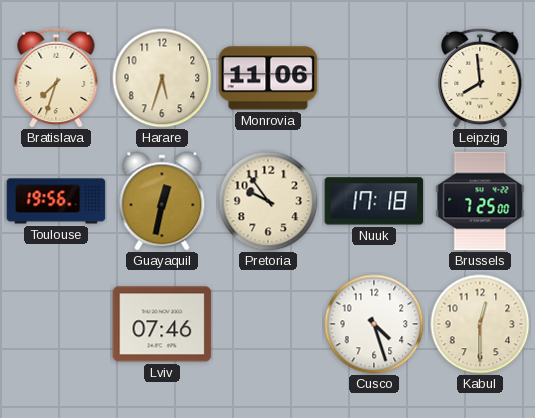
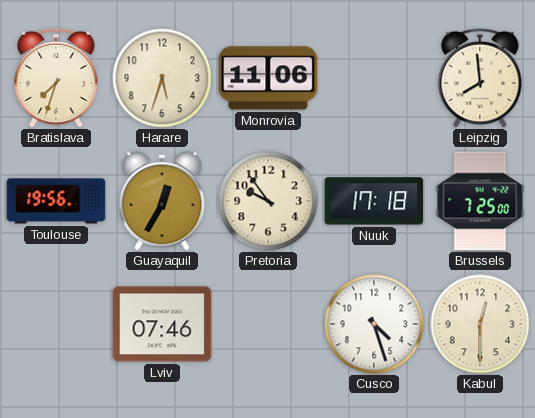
Guayaquil: 12:32 -> 12:35 (162, 201)
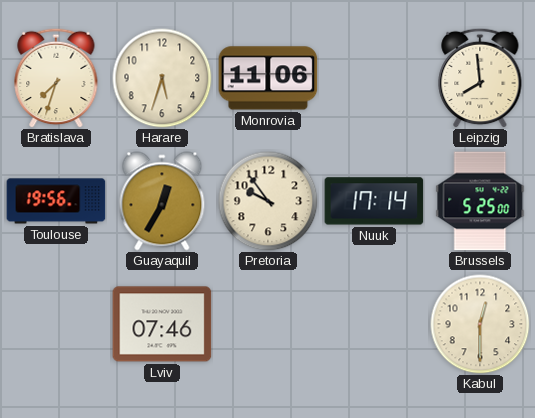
Nuuk: 17:18 -> 17:14 (374, 201)
Brussels: 7:25 -> 5:25 (480, 201)
Cusco: 4:27 -> none (374, 324)
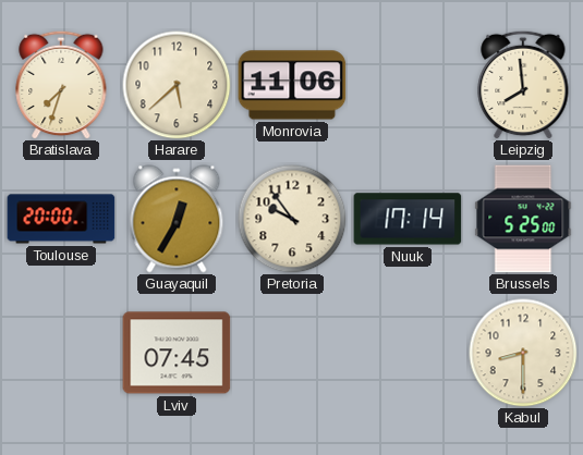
Harare: 5:33 -> 5:38 (177, 85)
Toulouse: 19:56 -> 20:00 (61, 219)
Lviv: 07:46 -> 07:45 (177, 353)
Kabul: 12:30 -> 8:30 (523, 353)
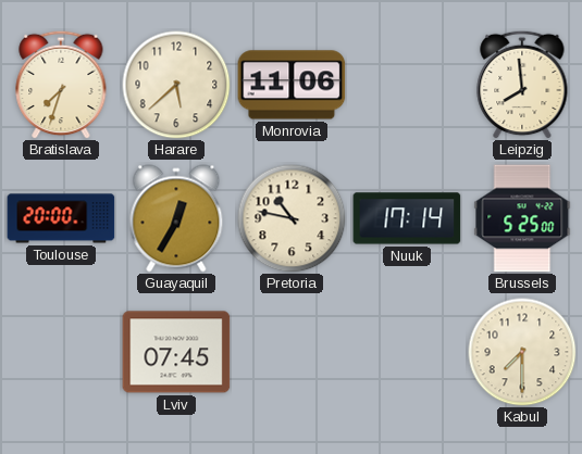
Pretoria: 9:54 -> 10:47 (292, 218)
Kabul: 8:30 -> 7:30 (522, 352)
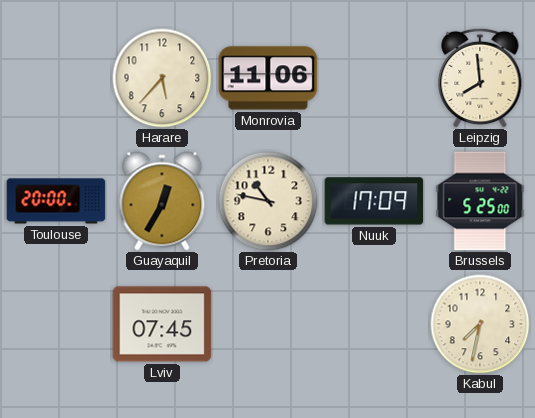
Bratislava: 7:33 -> none (61, 85)
Harare: 5:38 -> 5:37 (162, 78)
Nuuk: 17:14 -> 17:09 (374, 201)
Kabul: 7:30 -> 7:32 (480, 324)
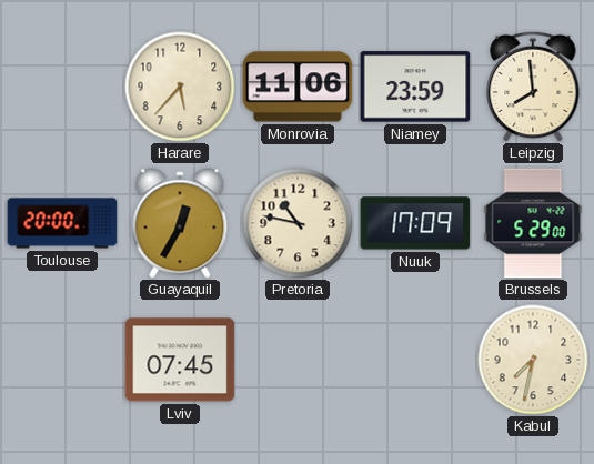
Niamey: none -> 23:59 (415, 87)
Brussels: 5:25 -> 5:29 (533, 223)
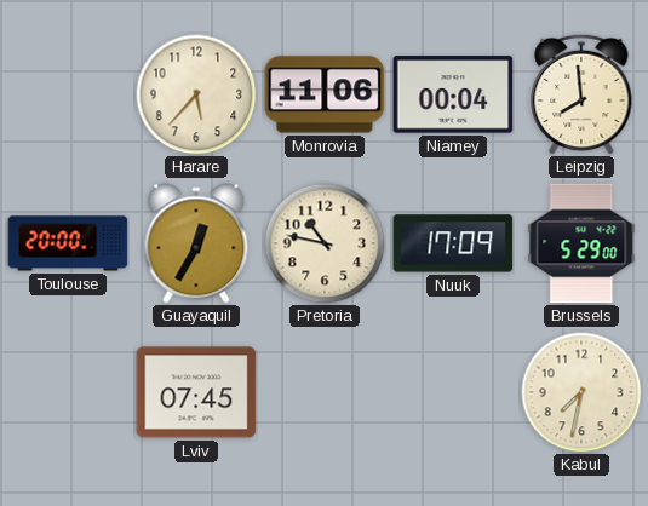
Niamey: 23:59 -> 00:04 (453, 94)
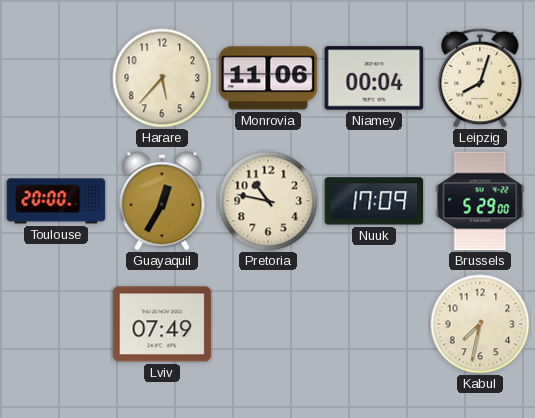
Leipzig: 7:59 -> 8:03 (480, 78)
Lviv: 07:45 -> 07:49 (162, 324)
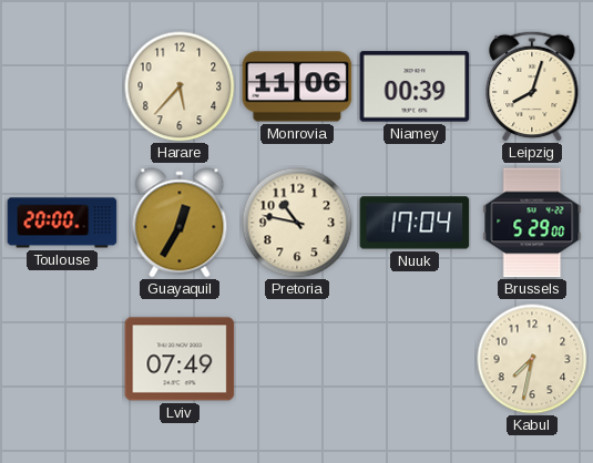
Niamey: 00:04 -> 00:39 (415, 86)
Nuuk: 17:09 -> 17:04 (415, 223)
